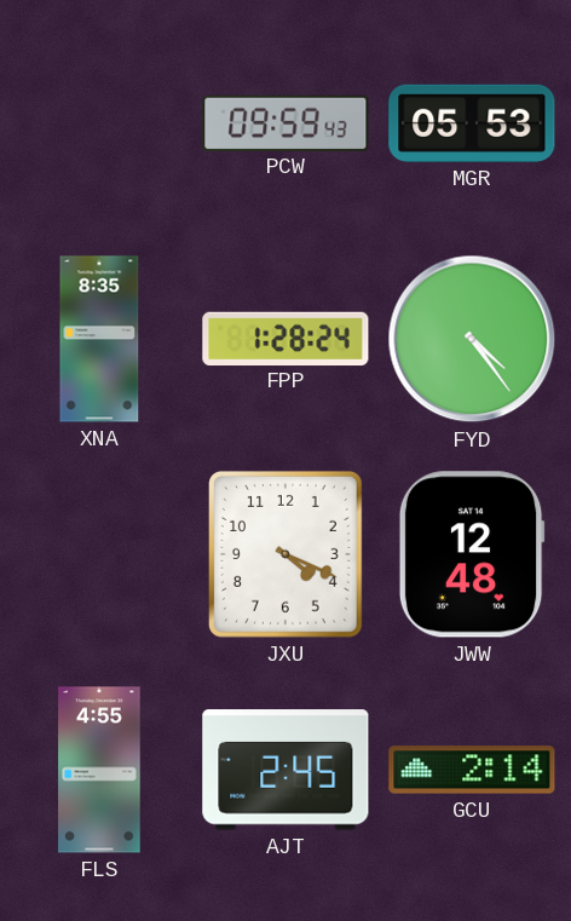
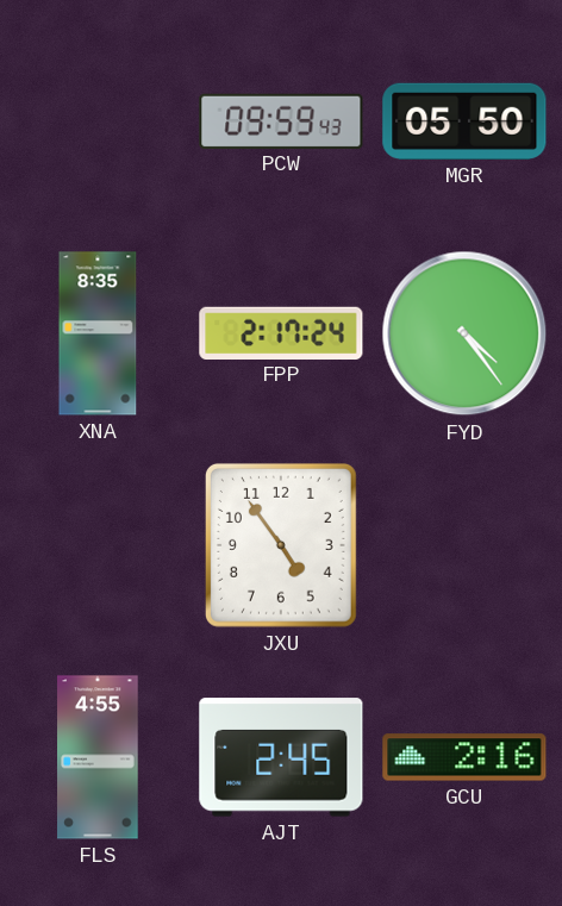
MGR: 05:53 -> 05:50 (464, 121)
FPP: 1:28 -> 2:17 (281, 332)
JXU: 4:19 -> 4:54 (281, 545)
JWW: 12:48 -> none (472, 554)
GCU: 2:14 -> 2:16 (464, 757)
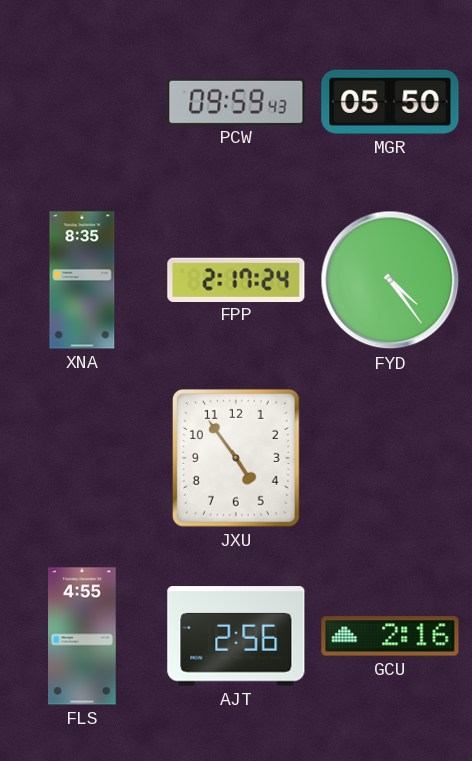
AJT: 2:45 -> 2:56 (236, 636)
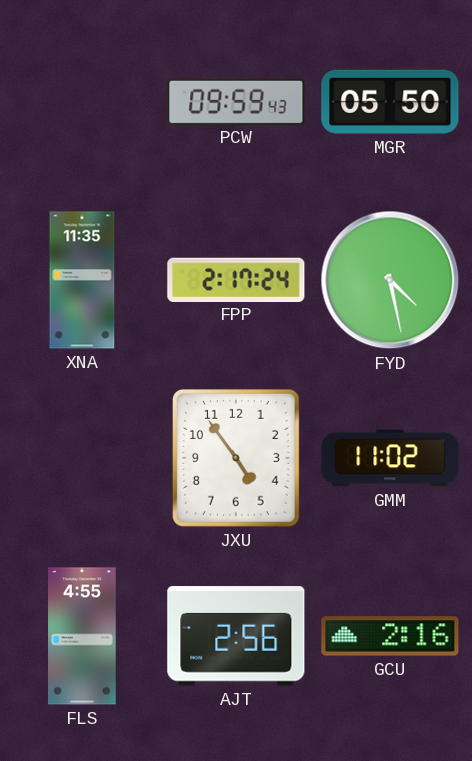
XNA: 8:35 -> 11:35 (82, 280)
FYD: 4:24 -> 4:28 (390, 280)
GMM: none -> 11:02 (390, 458)
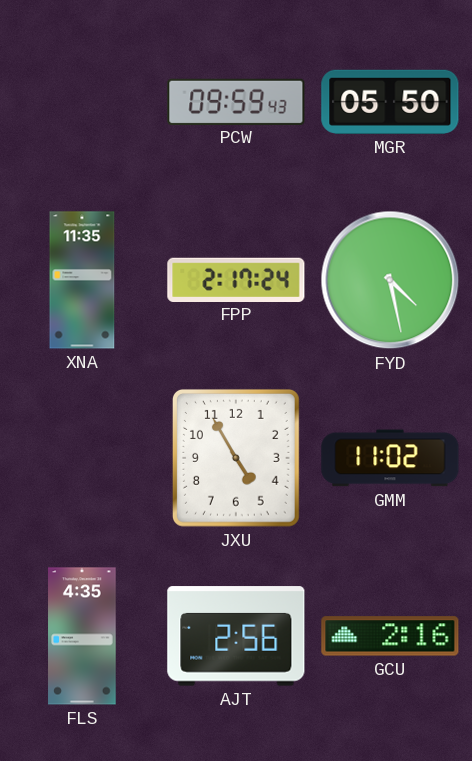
JXU: 4:54 -> 4:55 (236, 458)
FLS: 4:55 -> 4:35 (82, 636)
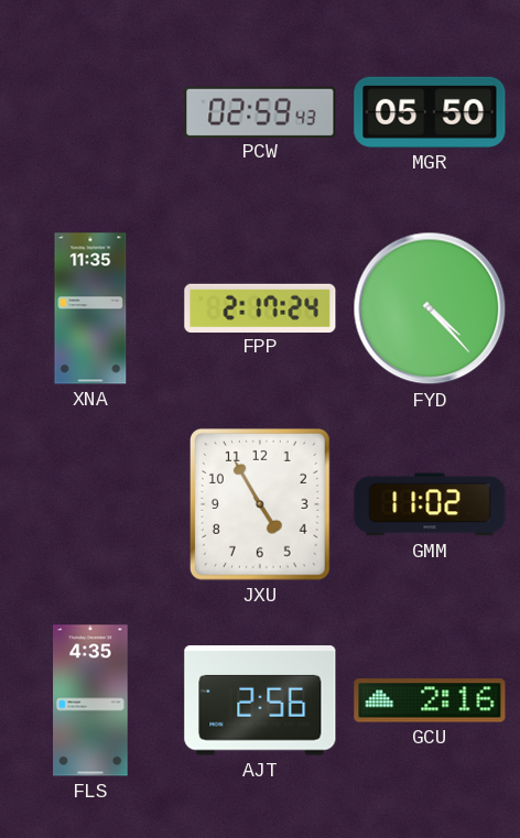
PCW: 09:59 -> 02:59 (260, 111)
FYD: 4:28 -> 4:23 (430, 308)
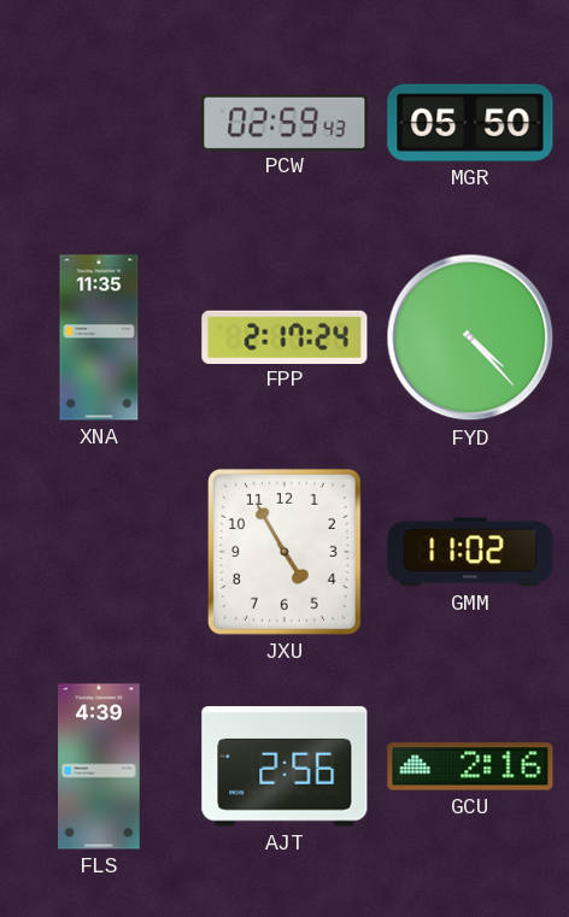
FLS: 4:35 -> 4:39 (99, 766)
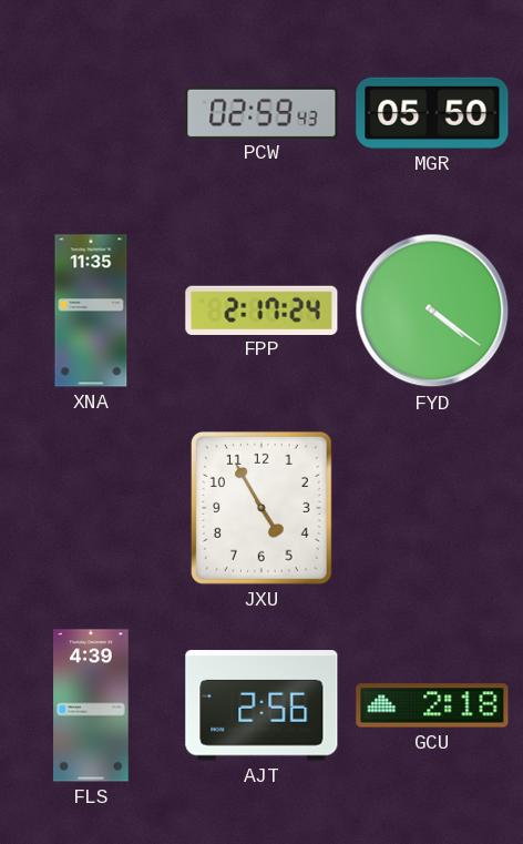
FYD: 4:23 -> 4:21 (432, 311)
GMM: 11:02 -> none (470, 552)
GCU: 2:16 -> 2:18 (432, 705)
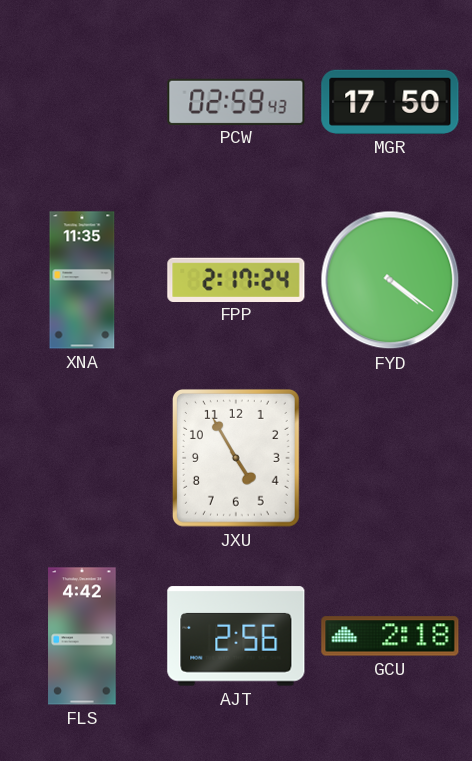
MGR: 05:50 -> 17:50 (390, 102)
FLS: 4:39 -> 4:42 (82, 636)
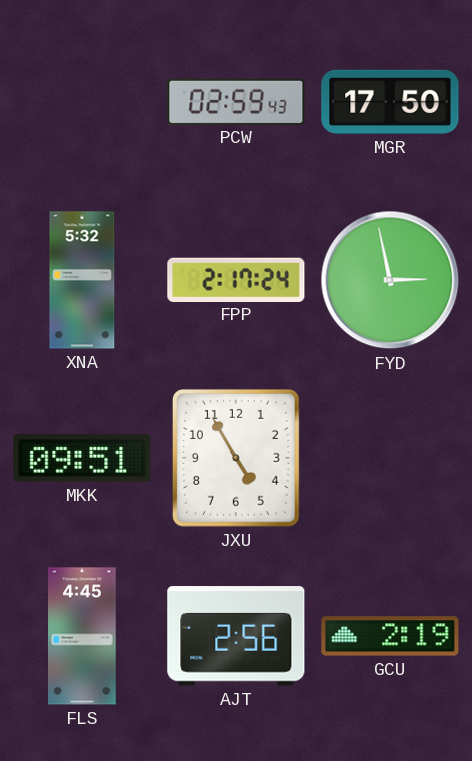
XNA: 11:35 -> 5:32 (82, 280)
FYD: 4:21 -> 2:58 (390, 280)
MKK: none -> 09:51 (82, 458)
FLS: 4:42 -> 4:45 (82, 636)
GCU: 2:18 -> 2:19 (390, 636)
